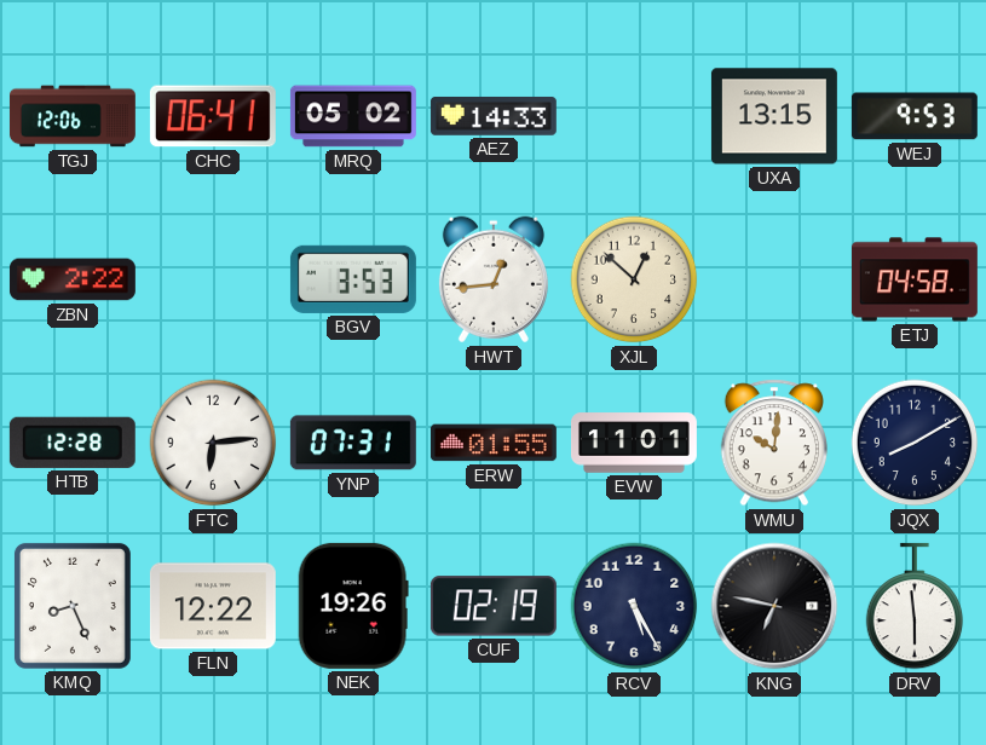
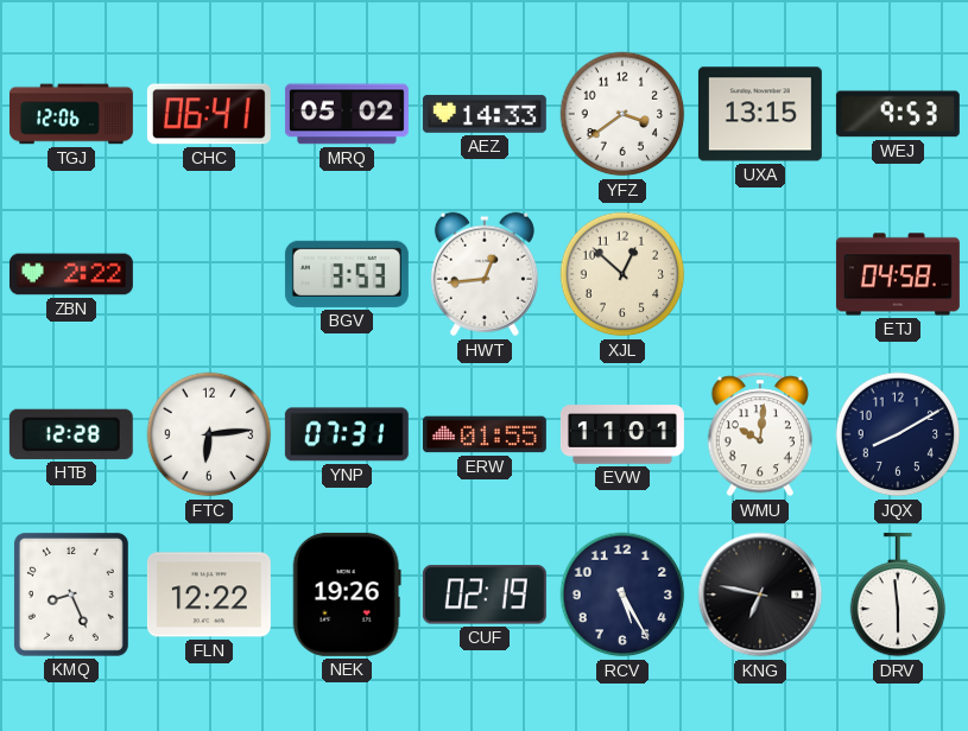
YFZ: none -> 3:39 (622, 114)
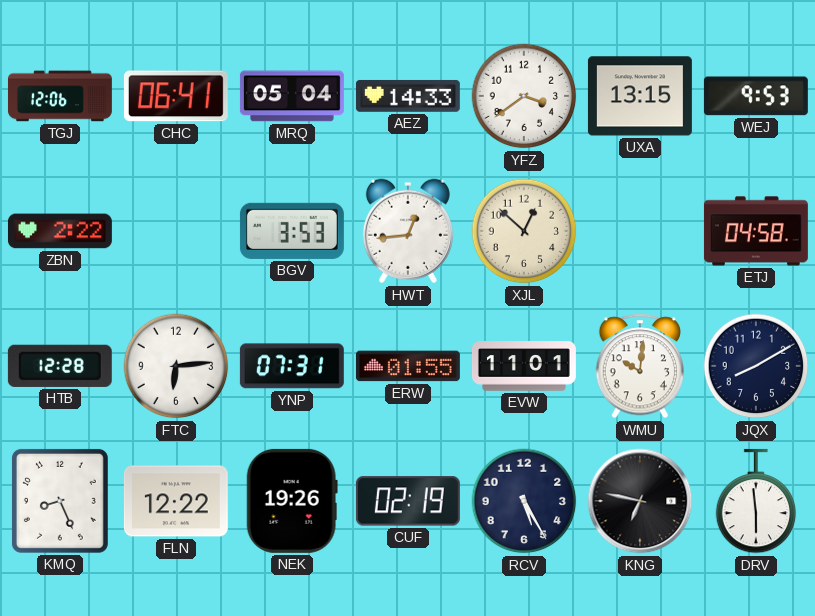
MRQ: 05:02 -> 05:04 (292, 96)
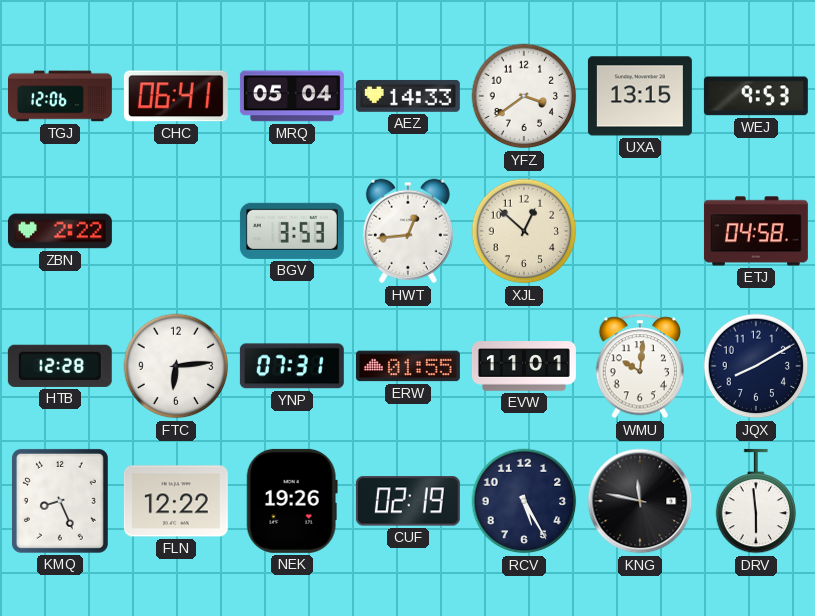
KNG: 6:47 -> 11:47 (640, 501)
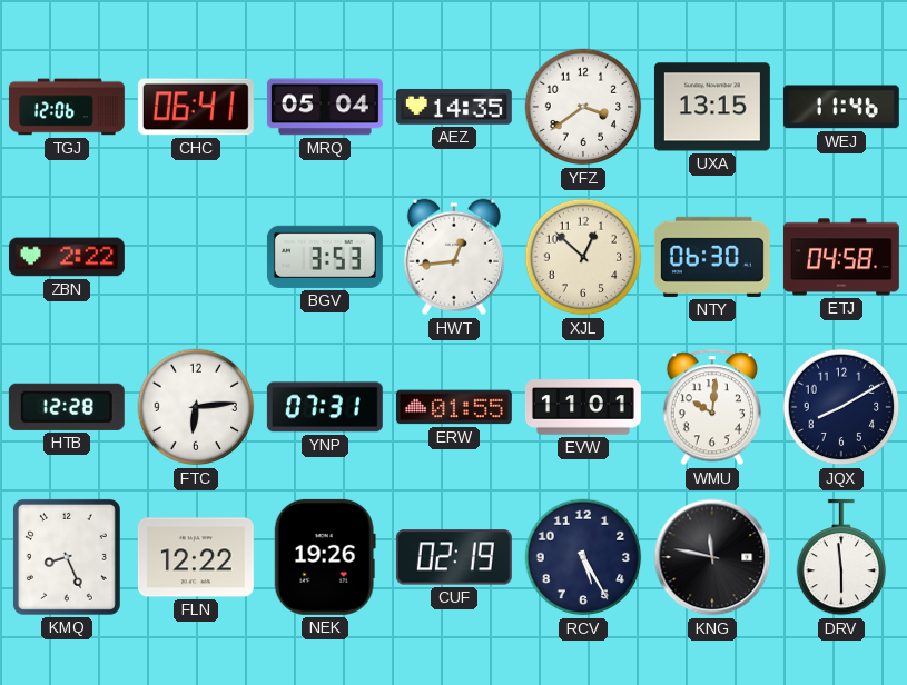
AEZ: 14:33 -> 14:35 (454, 107)
WEJ: 9:53 -> 11:46 (841, 107)
NTY: none -> 06:30 (712, 257)
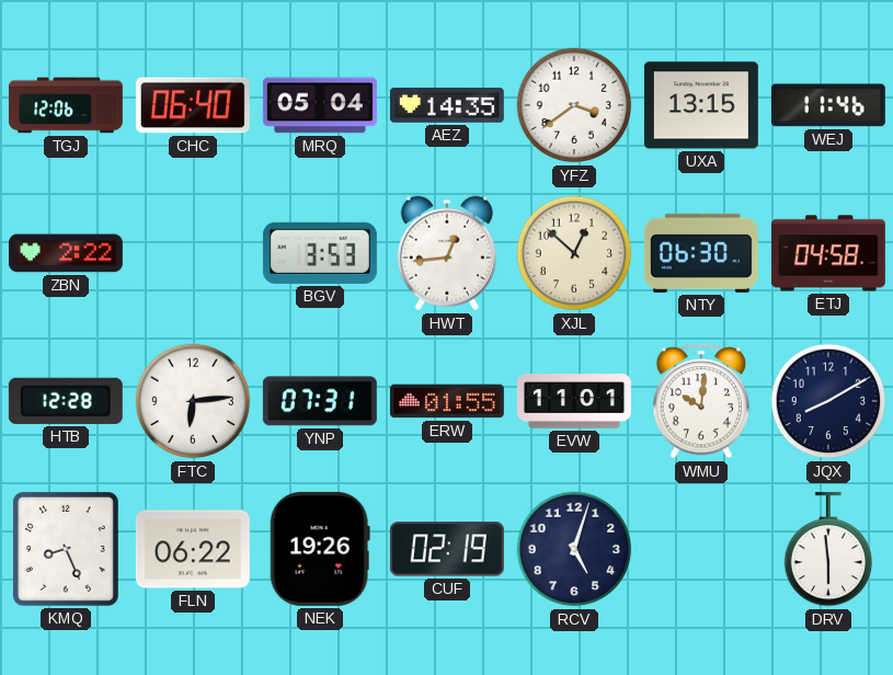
CHC: 06:41 -> 06:40 (193, 105)
FLN: 12:22 -> 06:22 (193, 549)
RCV: 5:25 -> 5:03 (574, 549)
KNG: 11:47 -> none (712, 557)
